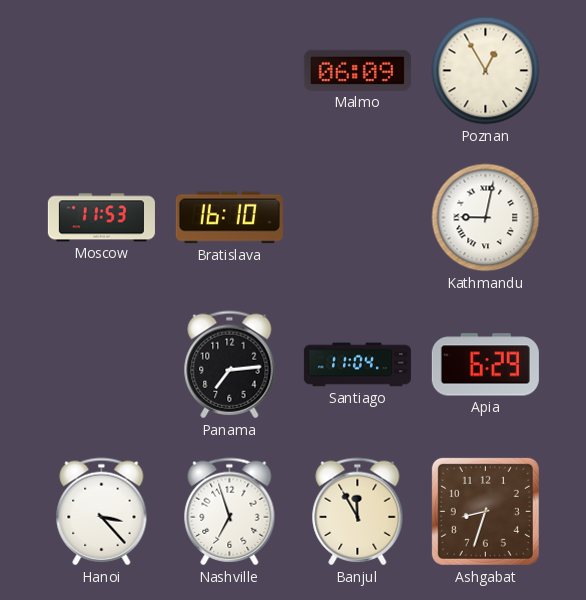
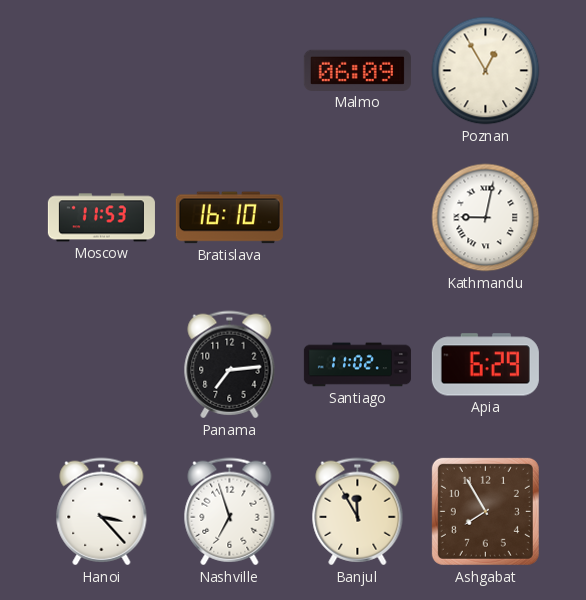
Santiago: 11:04 -> 11:02 (357, 365)
Ashgabat: 8:33 -> 7:55 (485, 511)
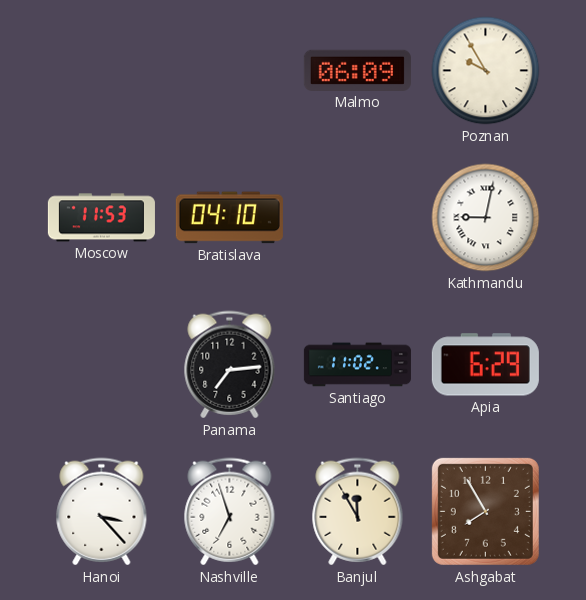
Poznan: 12:55 -> 9:55 (486, 71)
Bratislava: 16:10 -> 04:10 (229, 218)
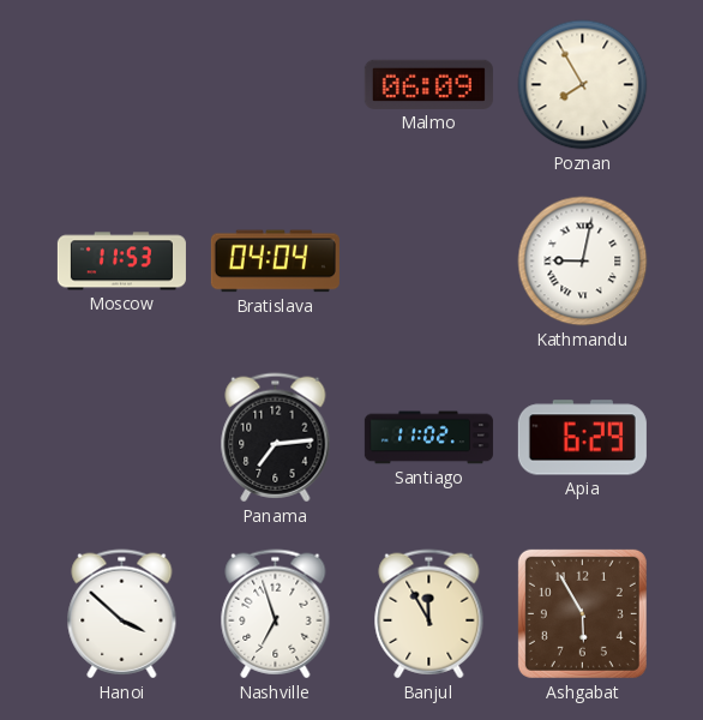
Poznan: 9:55 -> 7:55 (583, 85)
Bratislava: 04:10 -> 04:04 (275, 262)
Hanoi: 3:23 -> 3:52 (122, 614)
Ashgabat: 7:55 -> 5:55 (582, 613)
